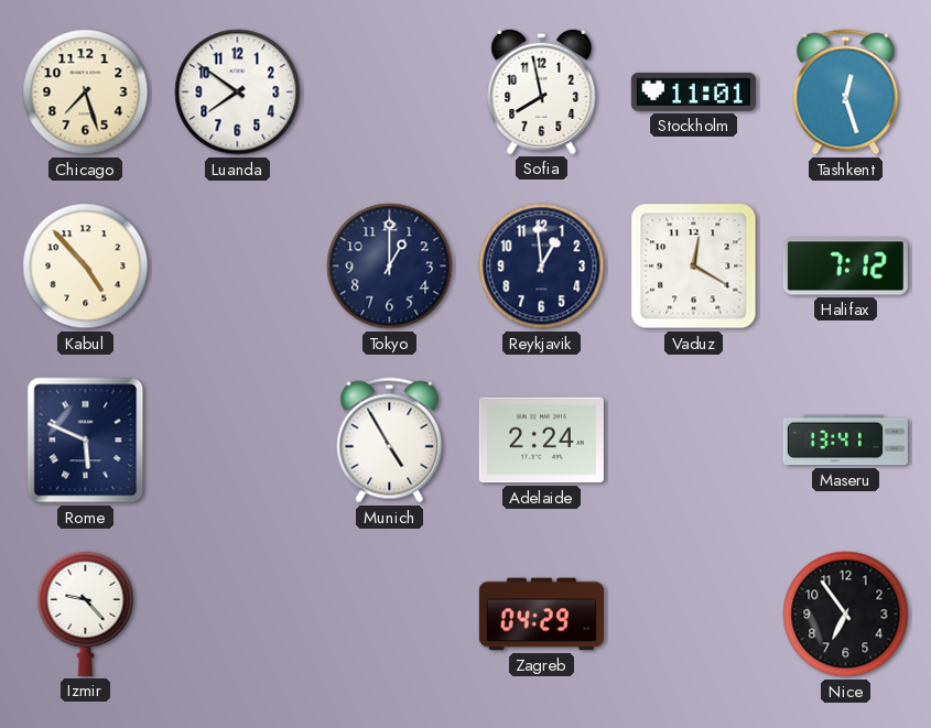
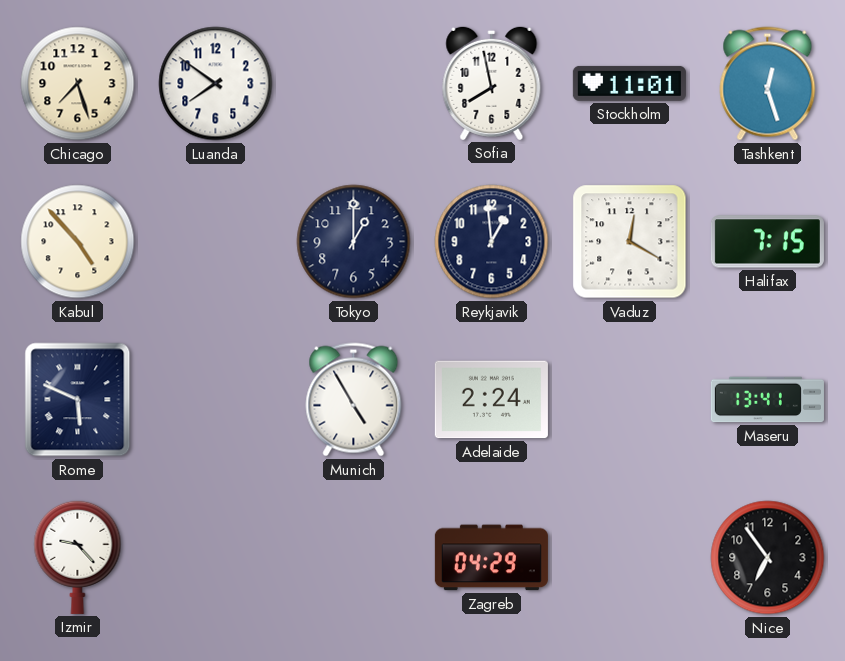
Halifax: 7:12 -> 7:15 (767, 242)
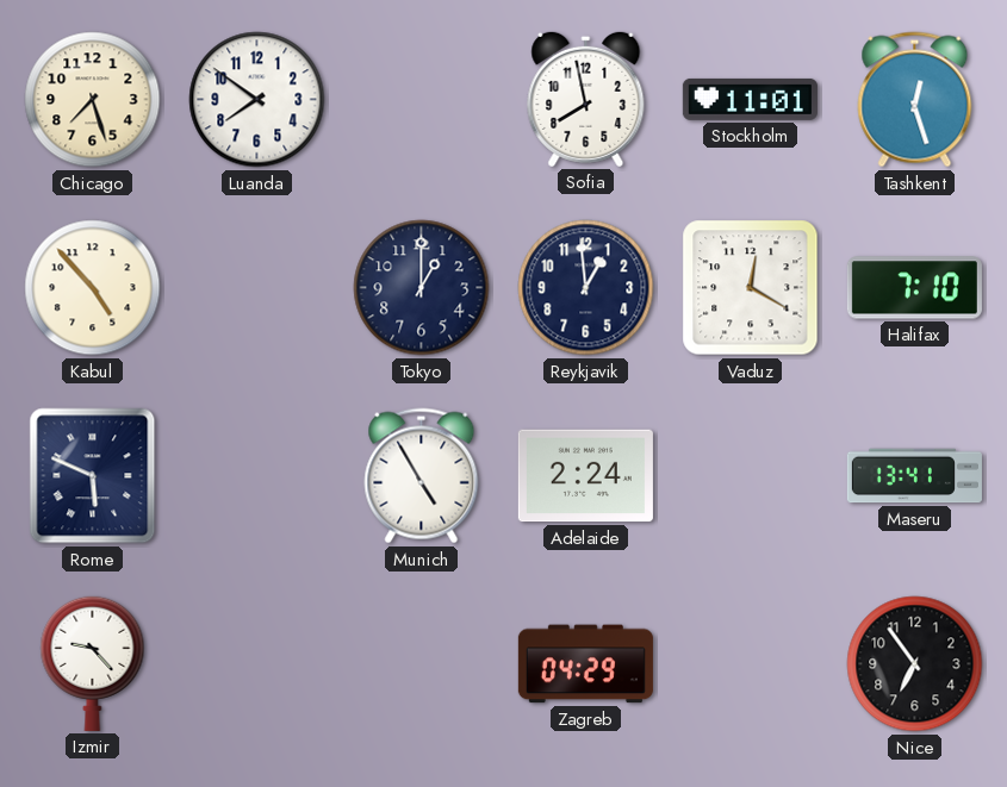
Halifax: 7:15 -> 7:10 (914, 288)
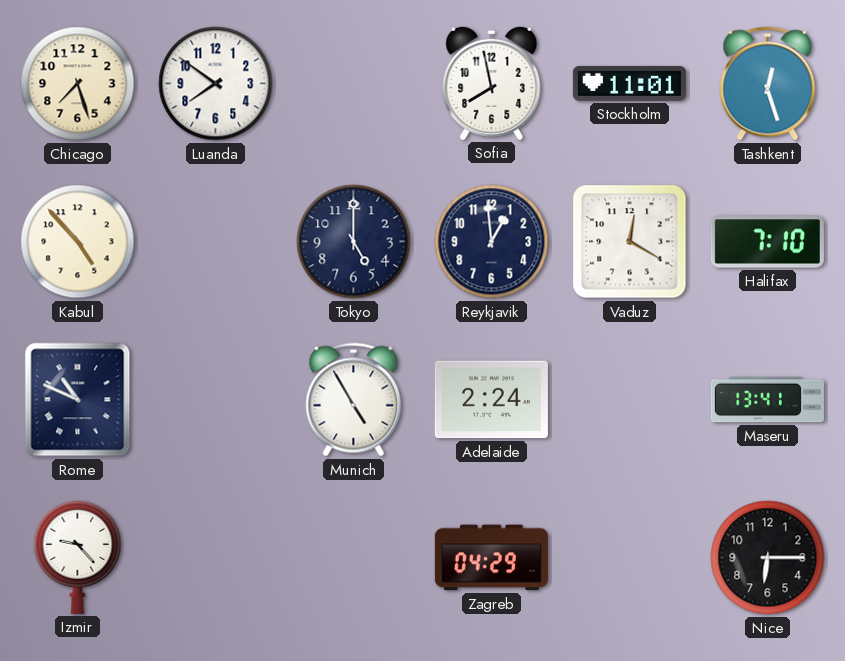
Tokyo: 1:00 -> 5:00 (354, 242)
Rome: 5:49 -> 10:49 (78, 400)
Nice: 6:54 -> 6:15 (768, 558)
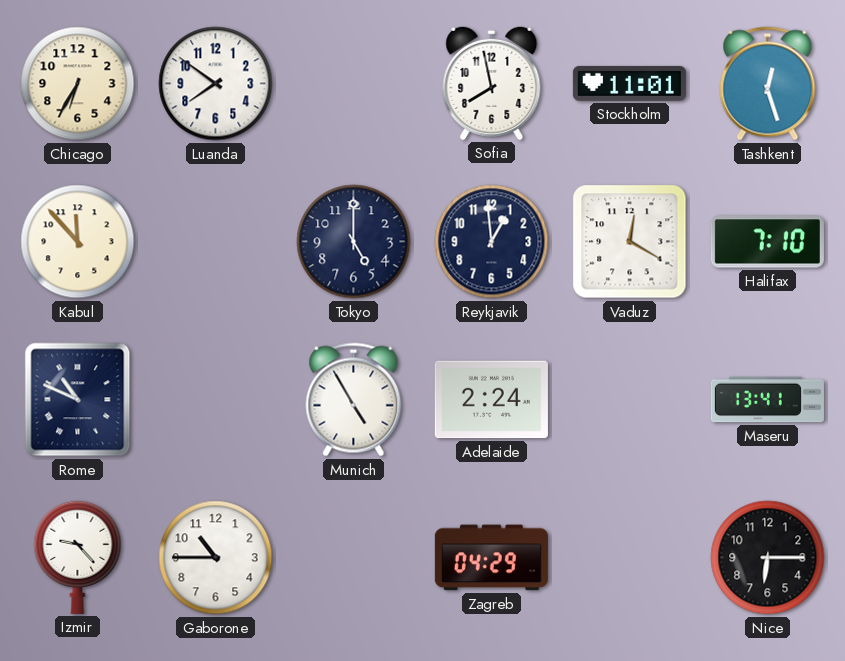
Chicago: 7:27 -> 6:35 (78, 84)
Kabul: 4:53 -> 11:53 (78, 242)
Gaborone: none -> 10:45 (216, 558)
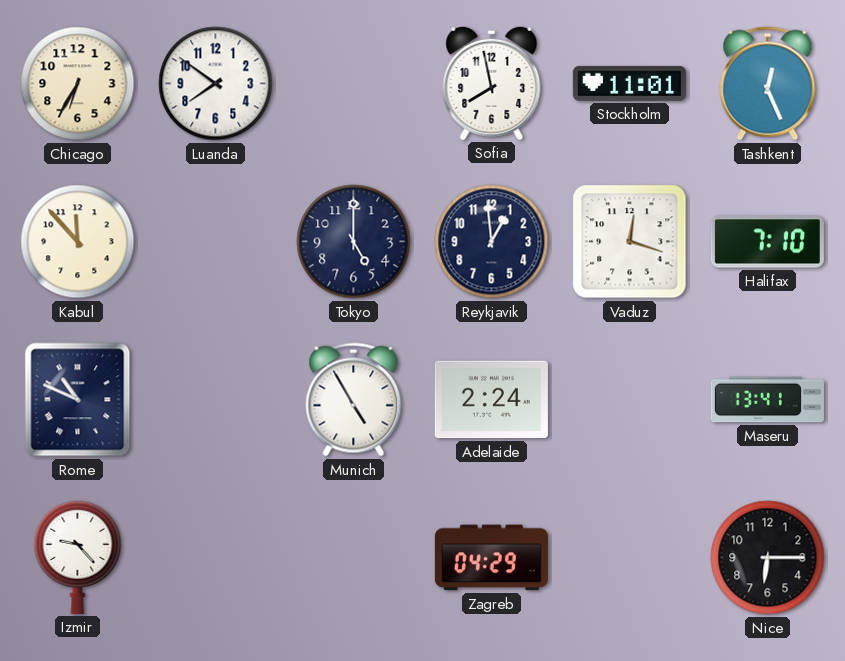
Tashkent: 12:27 -> 12:26 (768, 84)
Vaduz: 12:20 -> 12:18 (630, 242)
Gaborone: 10:45 -> none (216, 558)
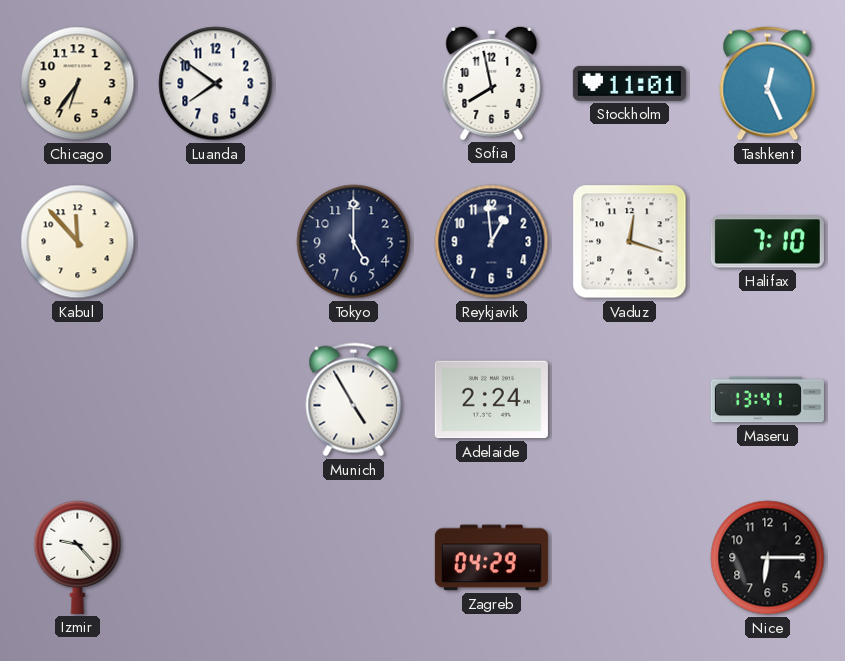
Chicago: 6:35 -> 6:36 (78, 84)
Rome: 10:49 -> none (78, 400)
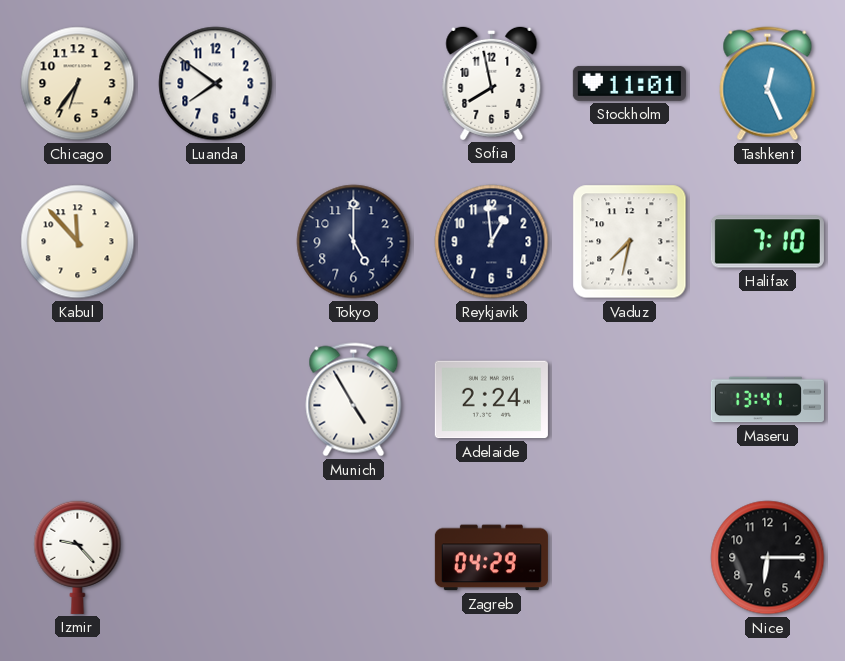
Vaduz: 12:18 -> 7:32 (630, 242)
